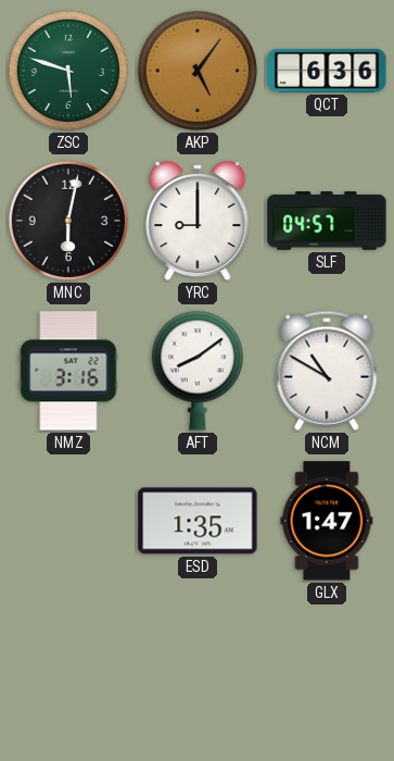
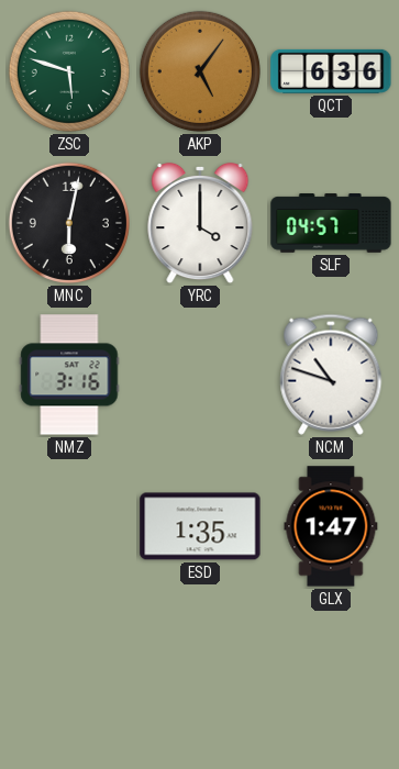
YRC: 9:00 -> 4:00 (200, 223)
AFT: 8:09 -> none (198, 371)
NCM: 10:50 -> 10:48 (331, 375)
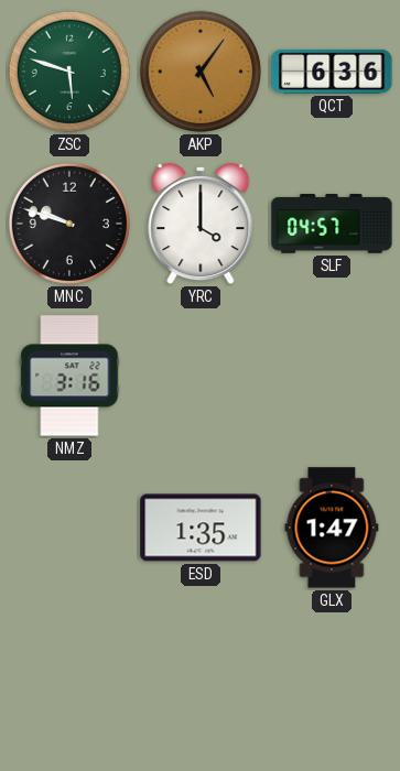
MNC: 6:02 -> 9:48 (69, 224)
NCM: 10:48 -> none (331, 375)
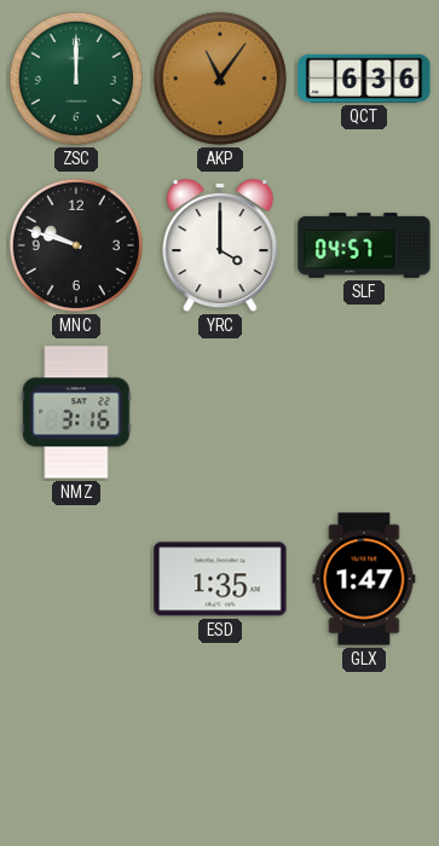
ZSC: 5:48 -> 12:00 (76, 79)
AKP: 5:06 -> 11:06 (220, 79)
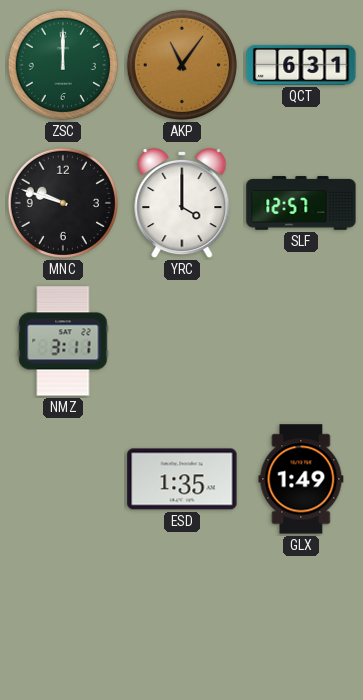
QCT: 6:36 -> 6:31 (301, 65)
SLF: 04:57 -> 12:57 (301, 203)
NMZ: 3:16 -> 3:11 (63, 341)
GLX: 1:47 -> 1:49 (301, 479)
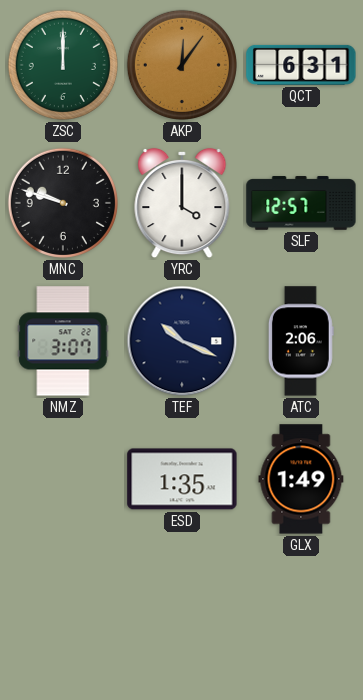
AKP: 11:06 -> 12:06 (182, 65)
NMZ: 3:11 -> 3:07 (63, 341)
TEF: none -> 10:19 (182, 341)
ATC: none -> 2:06 (301, 341)
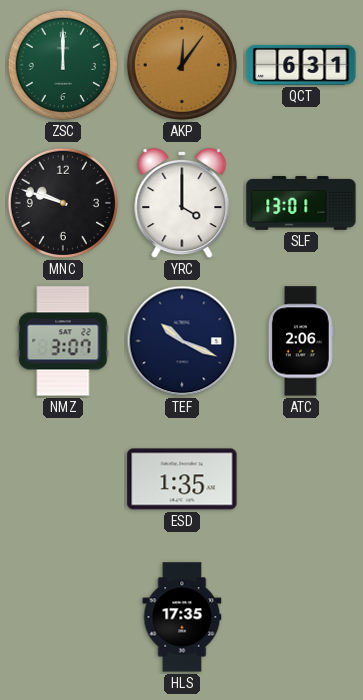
SLF: 12:57 -> 13:01 (301, 203)
GLX: 1:49 -> none (301, 479)
HLS: none -> 17:35 (182, 617)
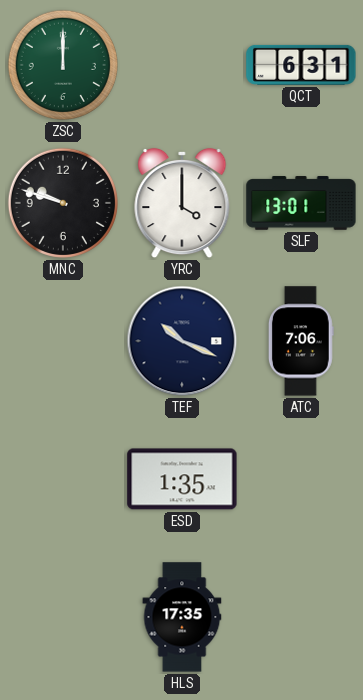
AKP: 12:06 -> none (182, 65)
NMZ: 3:07 -> none (63, 341)
ATC: 2:06 -> 7:06 (301, 341)
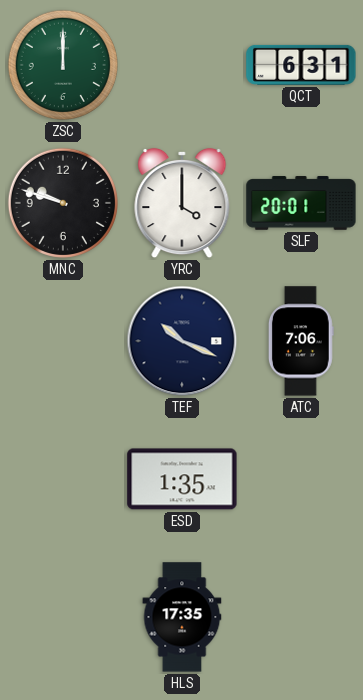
SLF: 13:01 -> 20:01 (301, 203)
